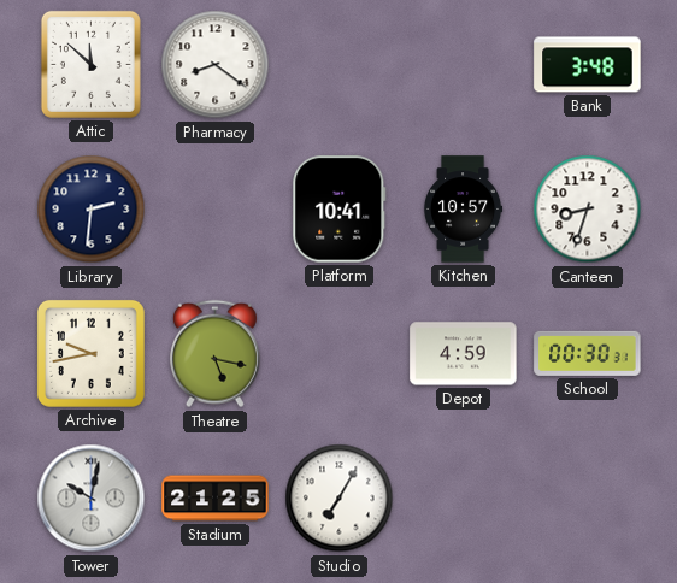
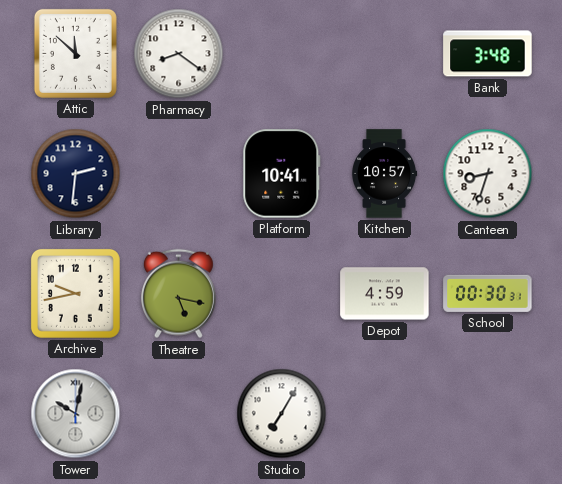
Stadium: 21:25 -> none (216, 499)
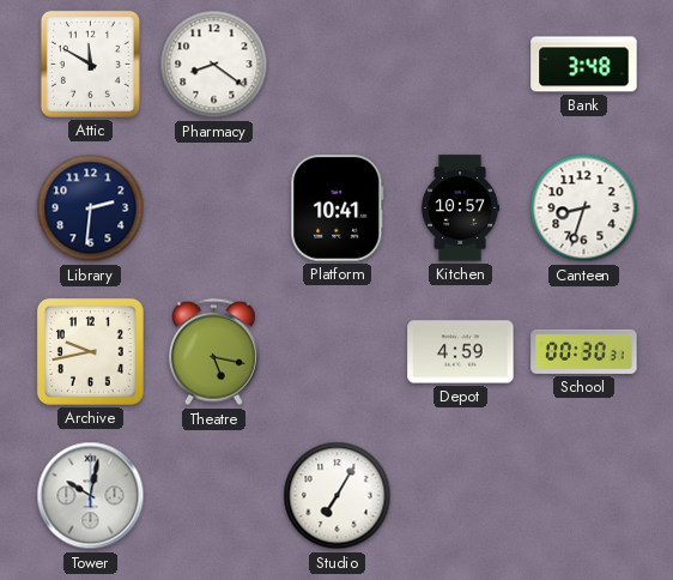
Attic: 11:52 -> 11:50 (90, 64)
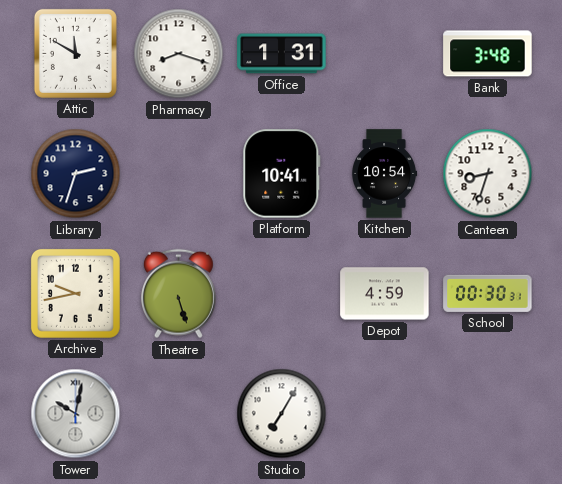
Pharmacy: 8:21 -> 8:18 (179, 54)
Office: none -> 1:31 (282, 54)
Library: 2:31 -> 2:33 (76, 174)
Kitchen: 10:57 -> 10:54 (384, 174)
Theatre: 5:17 -> 5:27 (178, 294)
